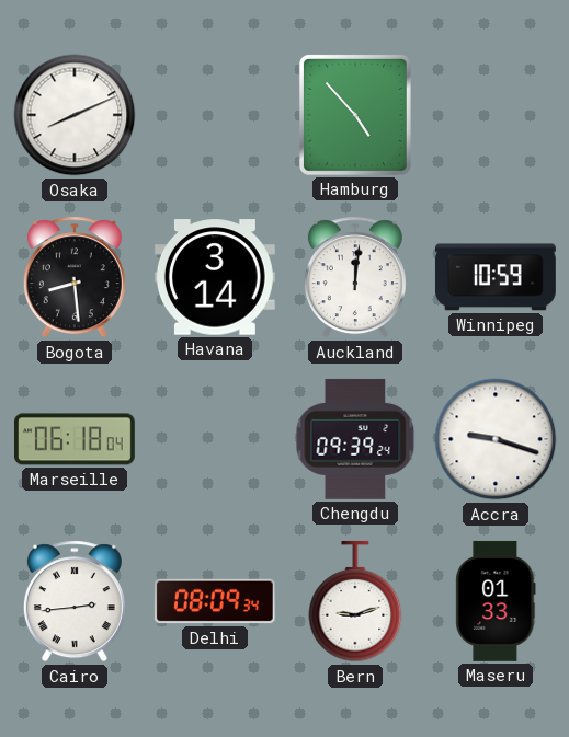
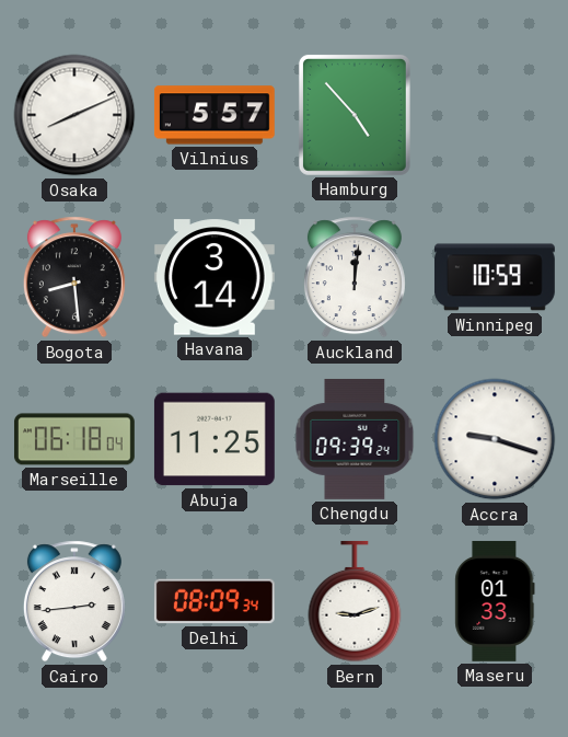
Vilnius: none -> 5:57 (215, 115)
Abuja: none -> 11:25 (215, 439)
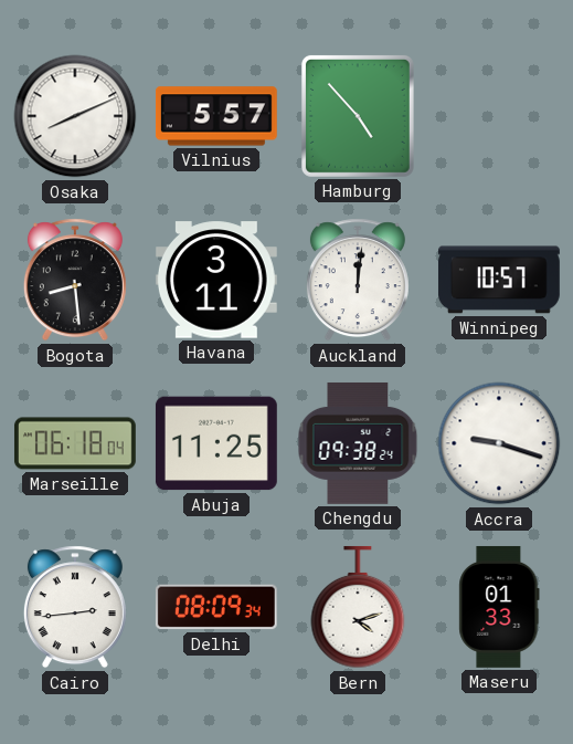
Havana: 3:14 -> 3:11 (216, 280)
Winnipeg: 10:59 -> 10:57 (499, 280)
Chengdu: 09:39 -> 09:38 (358, 443)
Bern: 9:12 -> 4:12 (358, 607)
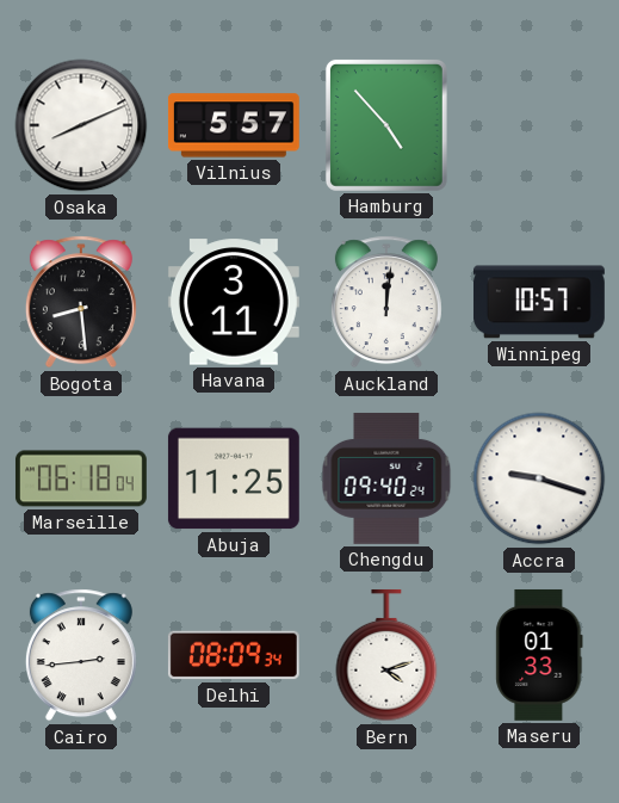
Chengdu: 09:38 -> 09:40 (386, 478)
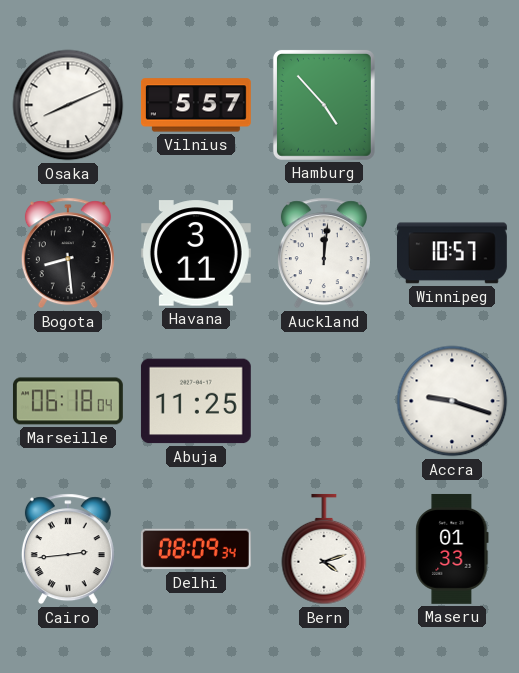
Chengdu: 09:40 -> none (386, 478)
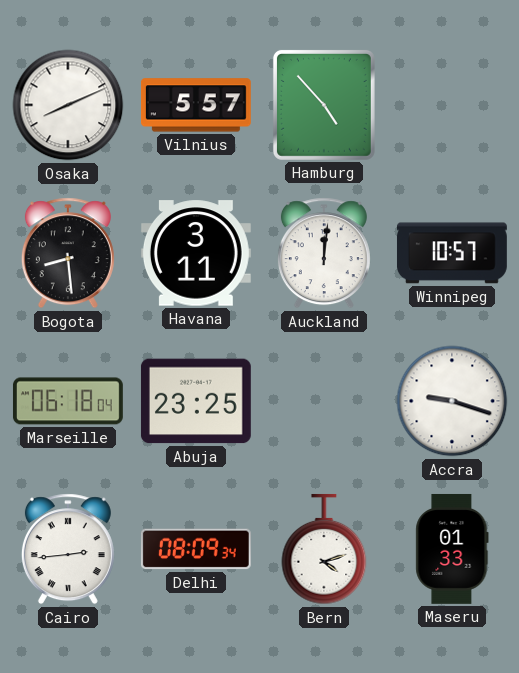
Abuja: 11:25 -> 23:25 (196, 401)
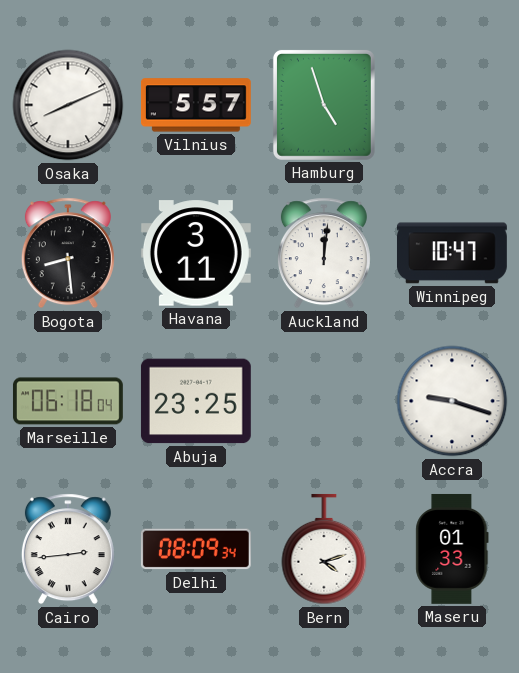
Hamburg: 4:53 -> 4:57 (324, 105)
Winnipeg: 10:57 -> 10:47 (452, 253)
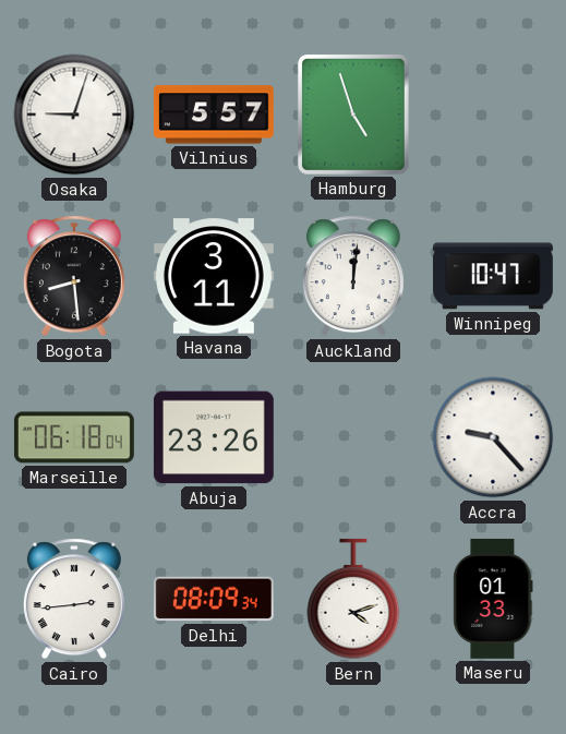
Osaka: 8:11 -> 9:03 (74, 115)
Abuja: 23:25 -> 23:26 (214, 437)
Accra: 9:18 -> 9:23 (493, 437)
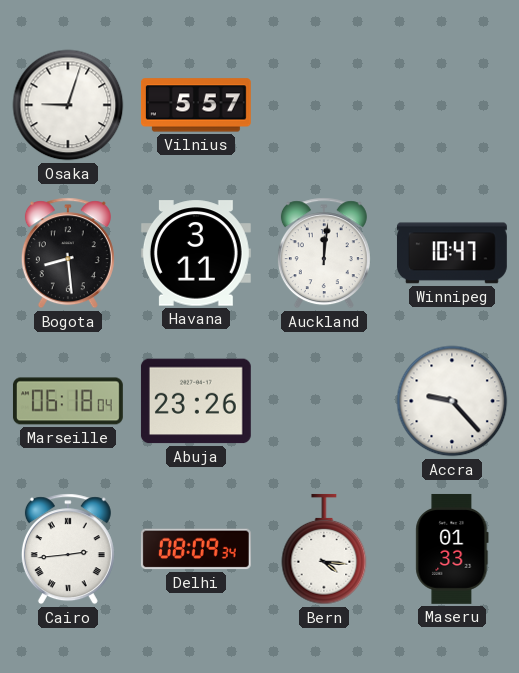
Hamburg: 4:57 -> none (353, 115)
Bern: 4:12 -> 4:16 (324, 549)
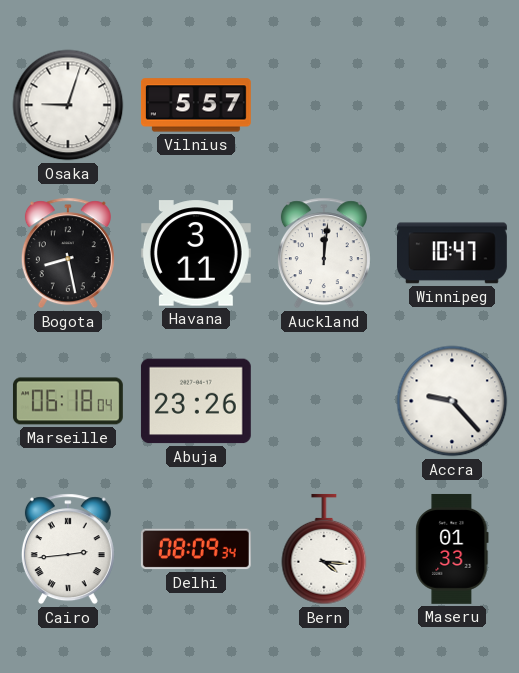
Bogota: 8:29 -> 8:28 (68, 253)
